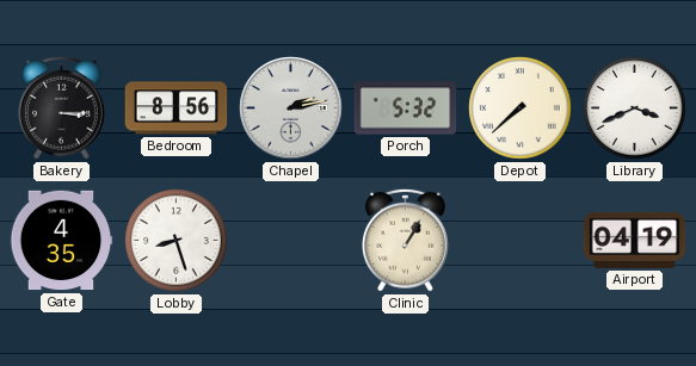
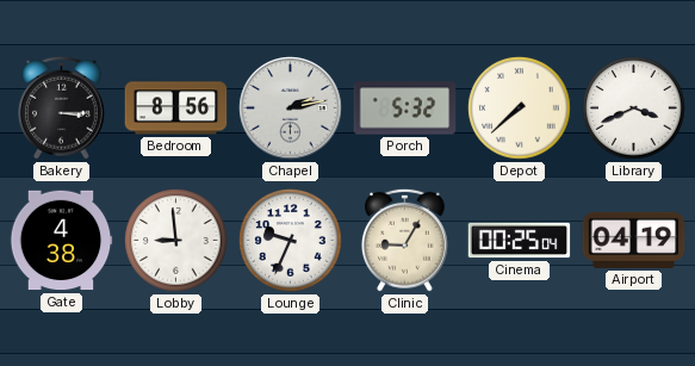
Gate: 4:35 -> 4:38 (61, 241)
Lobby: 8:27 -> 8:59 (176, 241)
Lounge: none -> 9:34 (291, 241)
Clinic: 1:05 -> 9:05 (405, 240)
Cinema: none -> 00:25 (520, 241)
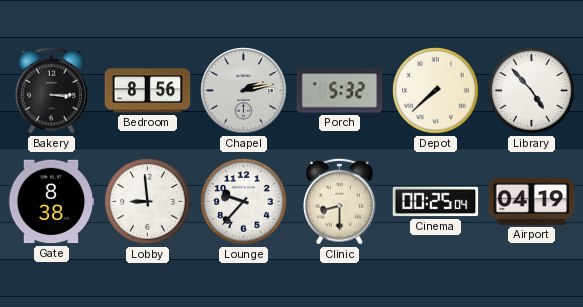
Library: 3:41 -> 4:53 (532, 91)
Gate: 4:38 -> 8:38 (51, 202)
Lounge: 9:34 -> 9:37 (244, 202)
Clinic: 9:05 -> 8:30 (340, 201)
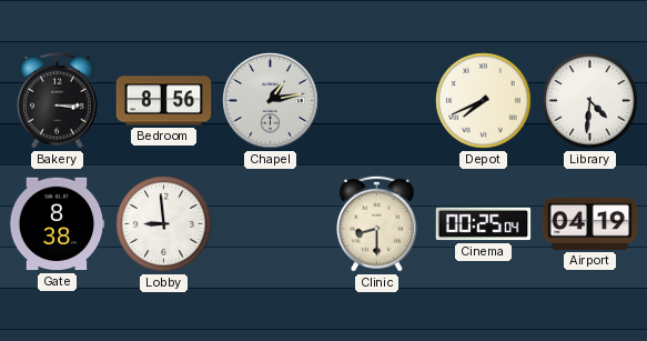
Chapel: 2:13 -> 1:13 (271, 101)
Porch: 5:32 -> none (340, 91)
Depot: 7:38 -> 7:41 (484, 101)
Library: 4:53 -> 4:31 (590, 101)
Lounge: 9:37 -> none (244, 202)
